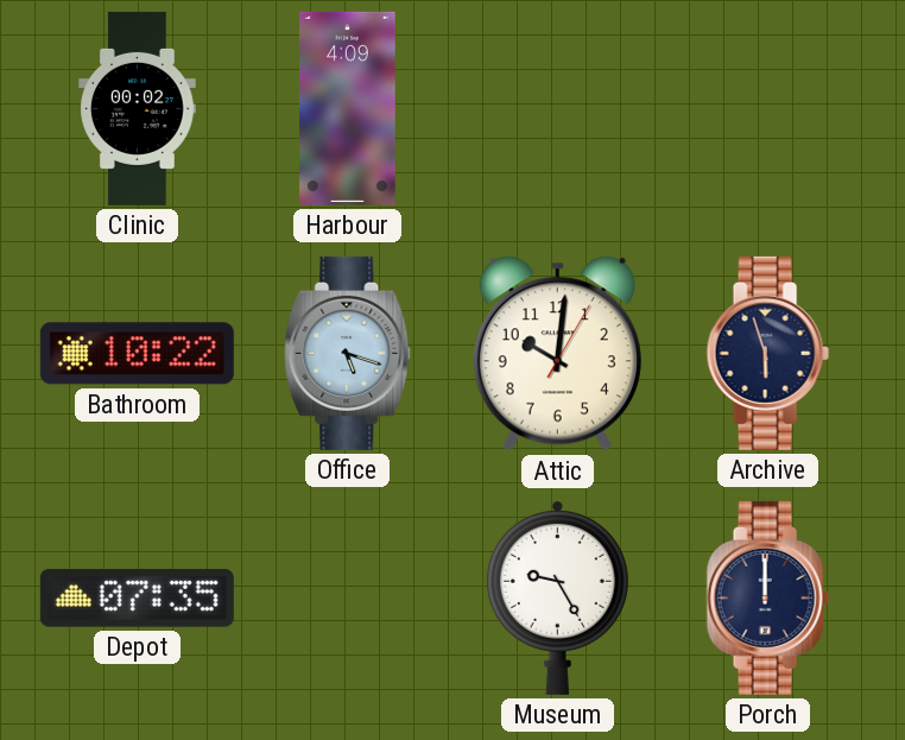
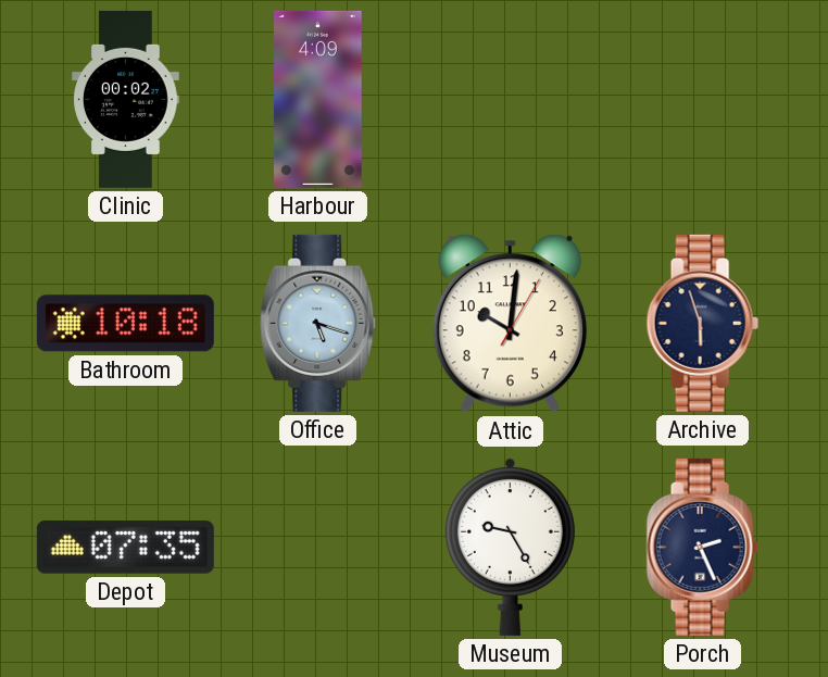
Bathroom: 10:22 -> 10:18 (125, 324)
Porch: 12:00 -> 2:26 (702, 547)
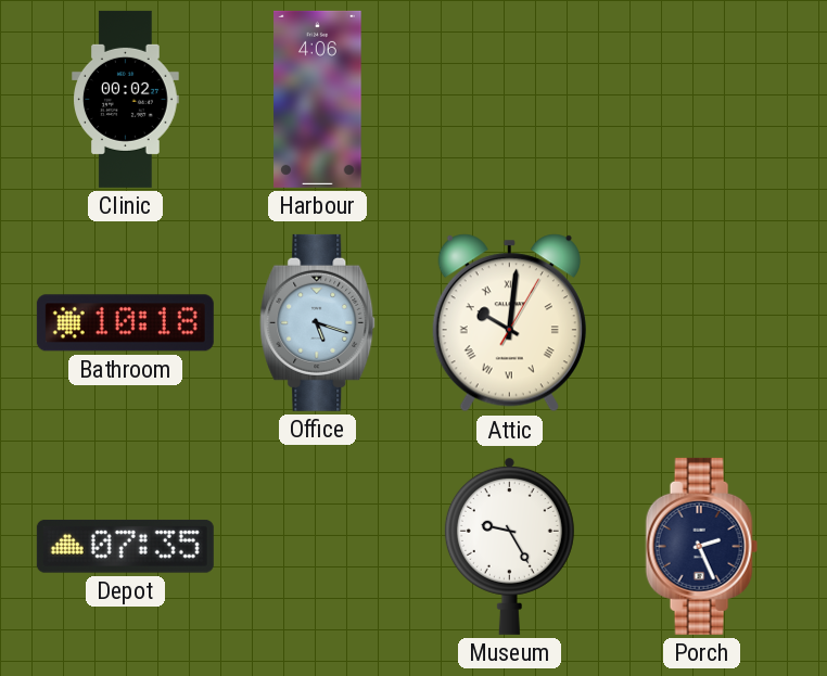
Harbour: 4:09 -> 4:06 (318, 99)
Attic numerals: Arabic -> Roman (509, 323)
Archive: 5:57 -> none (702, 323)
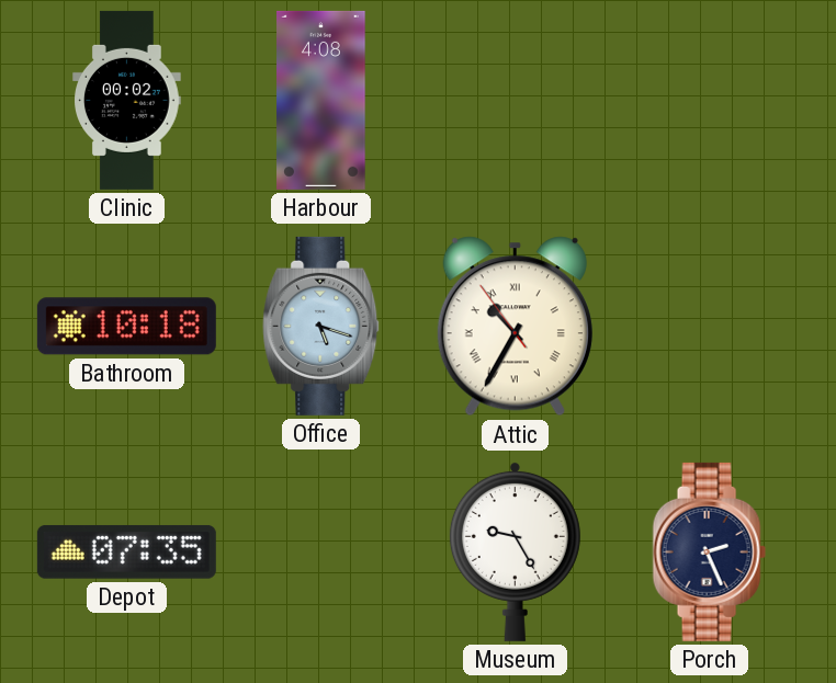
Harbour: 4:06 -> 4:08 (321, 100)
Attic: 10:01 -> 10:34 (515, 327)
